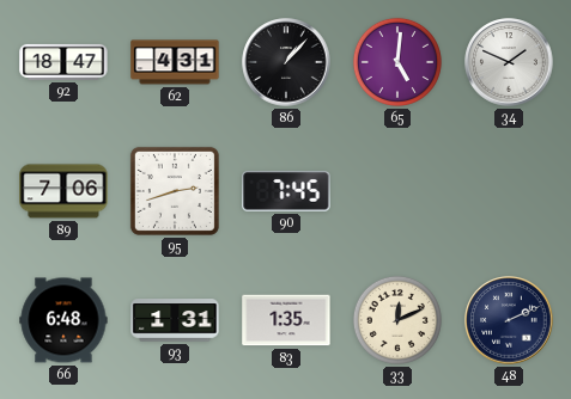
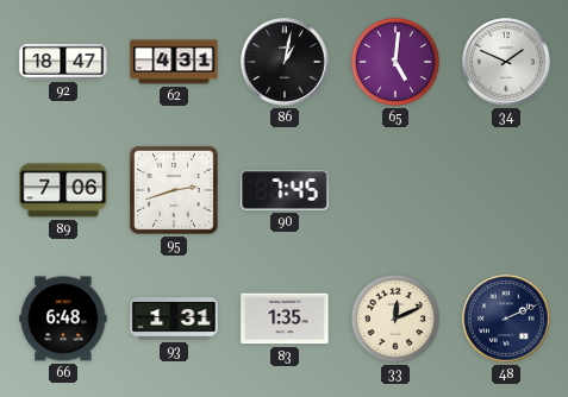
86: 1:07 -> 1:02 (285, 62)
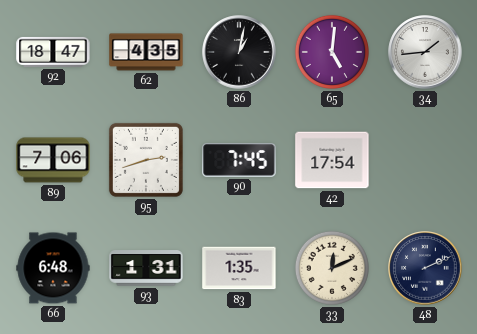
62: 4:31 -> 4:35 (146, 52)
34: 1:49 -> 1:44 (425, 52)
42: none -> 17:54 (332, 160)
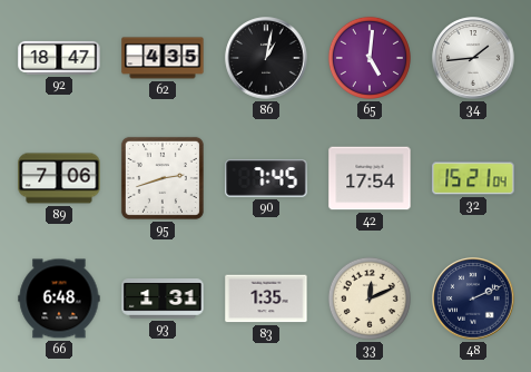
32: none -> 15:21 (473, 178)
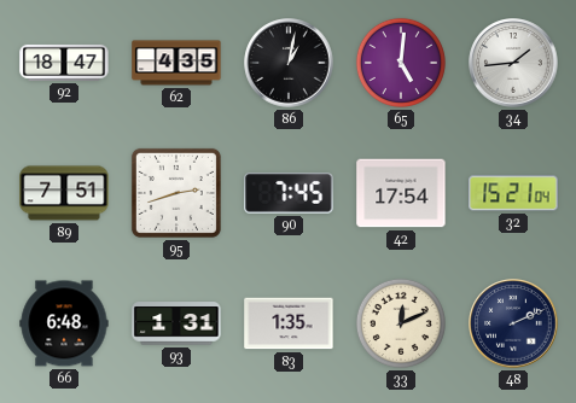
89: 7:06 -> 7:51 (64, 193)
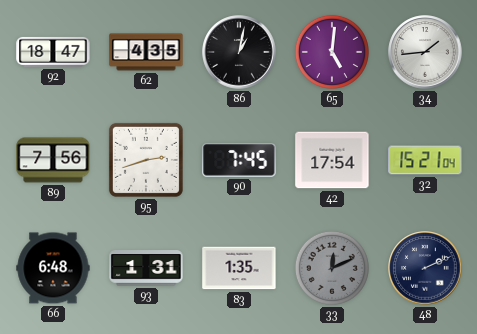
89: 7:51 -> 7:56 (53, 160)
33 dial: cream -> grey (332, 268)
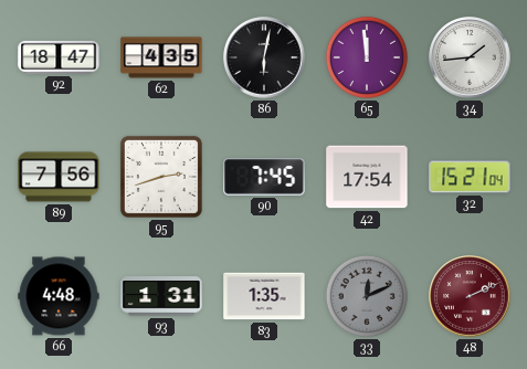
86: 1:02 -> 6:02 (264, 57)
65: 5:01 -> 11:59 (367, 57)
66: 6:48 -> 4:48 (59, 296)
48 dial: navy -> burgundy (470, 296)
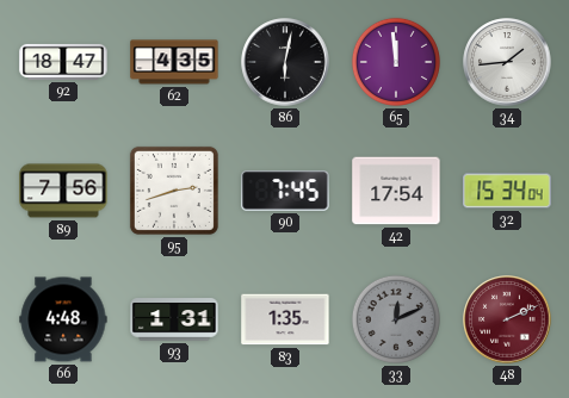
32: 15:21 -> 15:34 (507, 191)
